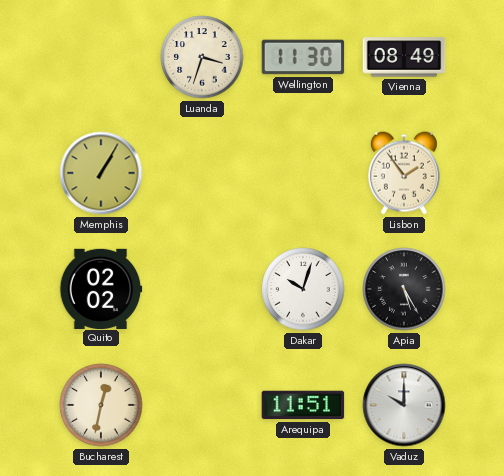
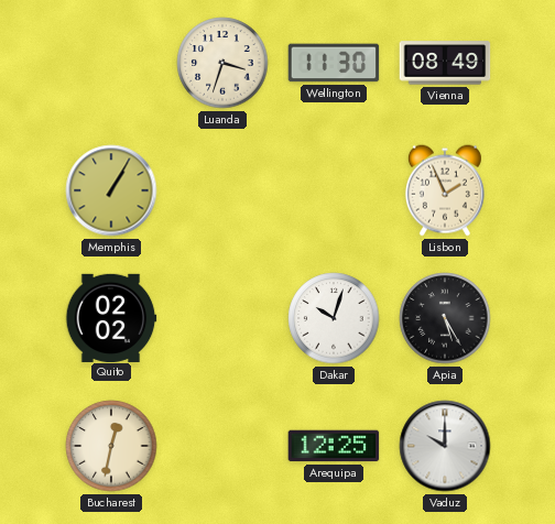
Lisbon: 1:54 -> 1:56 (445, 190)
Arequipa: 11:51 -> 12:25 (334, 446)
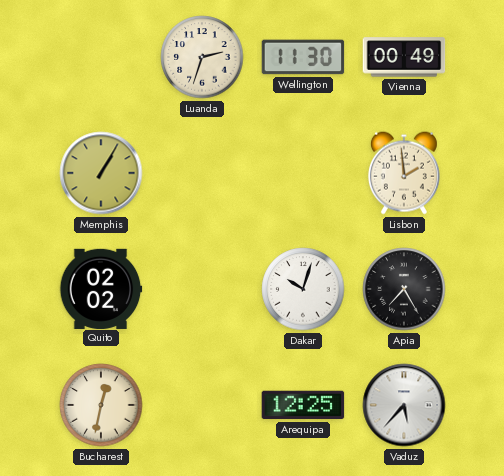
Luanda: 3:33 -> 2:33 (202, 57)
Vienna: 08:49 -> 00:49 (404, 57)
Lisbon: 1:56 -> 1:59 (404, 173)
Apia: 5:25 -> 7:25 (404, 289)
Vaduz: 10:00 -> 5:37 (404, 405)
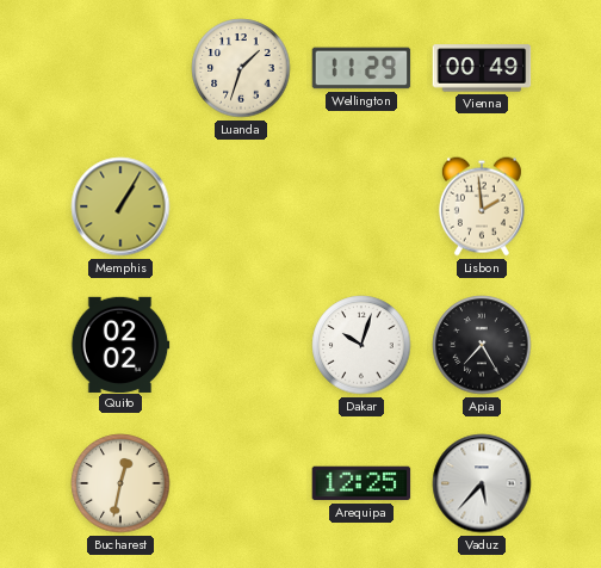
Luanda: 2:33 -> 1:33 (241, 68)
Wellington: 11:30 -> 11:29 (361, 68)
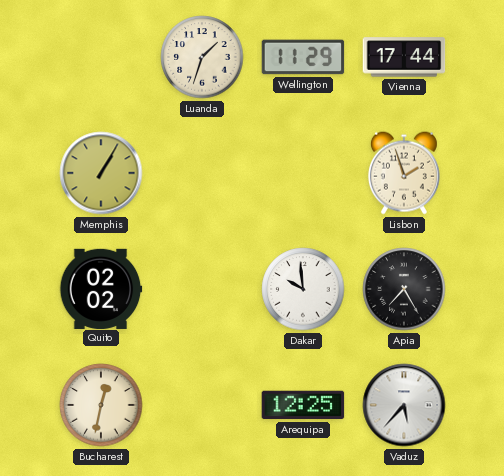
Vienna: 00:49 -> 17:44 (404, 57)
Lisbon: 1:59 -> 1:57 (404, 173)
Dakar: 10:03 -> 9:59 (303, 289)
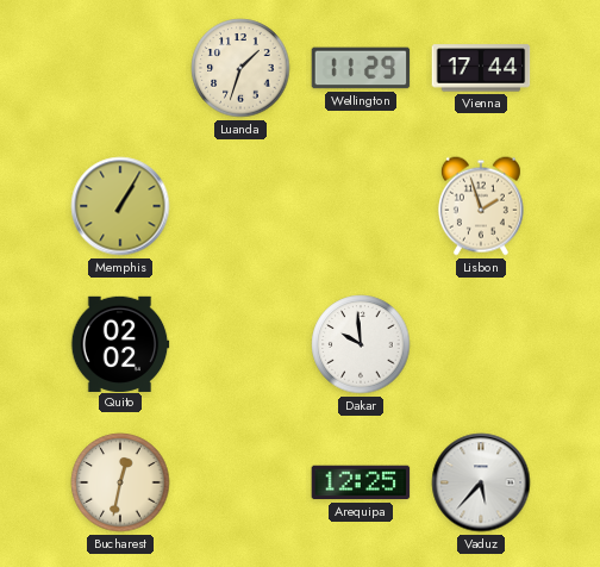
Apia: 7:25 -> none (404, 289)
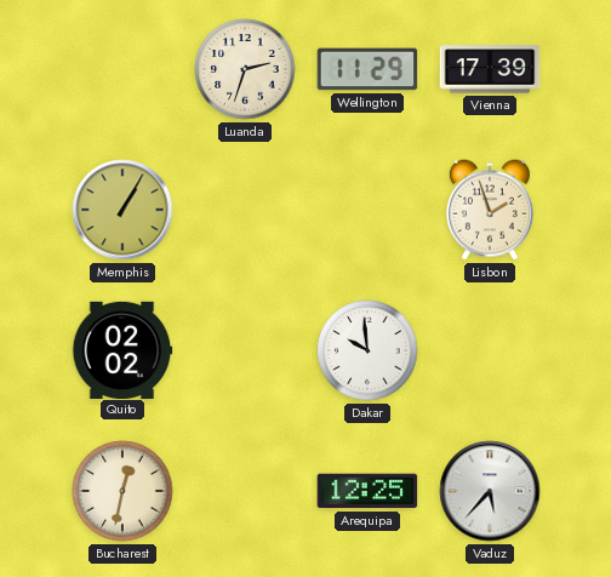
Luanda: 1:33 -> 2:33 (245, 69)
Vienna: 17:44 -> 17:39 (490, 69)
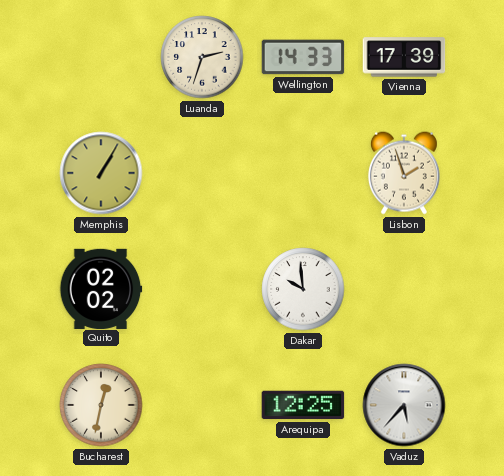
Wellington: 11:29 -> 14:33 (303, 57)
